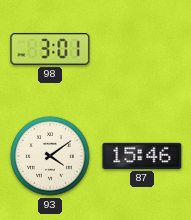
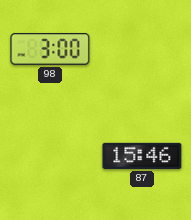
98: 3:01 -> 3:00 (50, 49)
93: 4:09 -> none (50, 156)
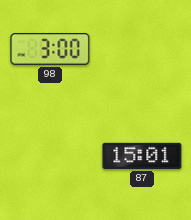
87: 15:46 -> 15:01 (142, 156)
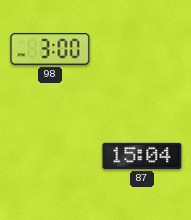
87: 15:01 -> 15:04 (142, 156)
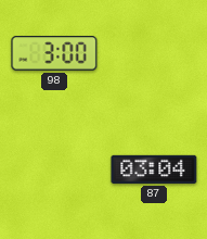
87: 15:04 -> 03:04 (154, 169)
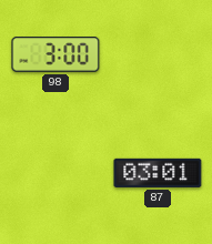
87: 03:04 -> 03:01 (158, 173)
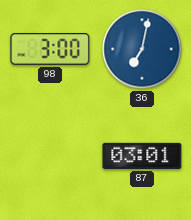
36: none -> 7:02 (142, 49)
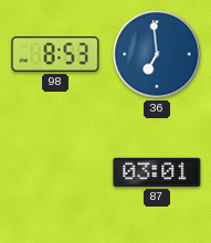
98: 3:00 -> 8:53 (55, 54)
36: 7:02 -> 6:59 (157, 54)
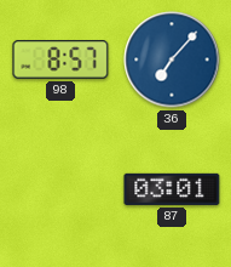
98: 8:53 -> 8:57 (60, 59)
36: 6:59 -> 7:07 (172, 59)
